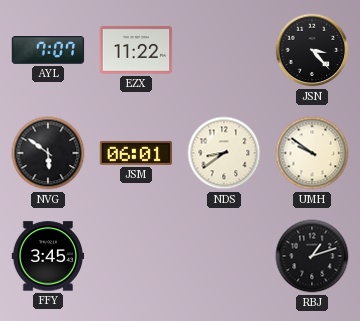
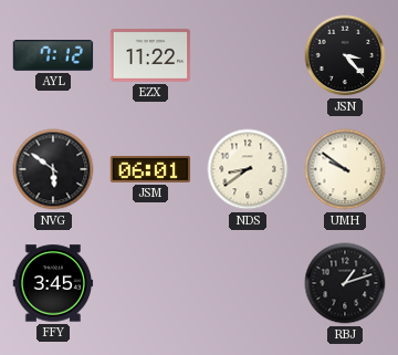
AYL: 7:07 -> 7:12 (53, 55)
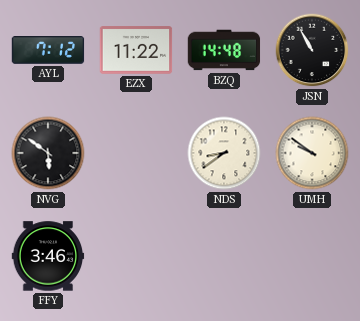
BZQ: none -> 14:48 (224, 50)
JSN: 3:23 -> 10:55 (312, 50)
JSM: 06:01 -> none (150, 169)
FFY: 3:45 -> 3:46 (48, 256)
RBJ: 1:12 -> none (345, 283)
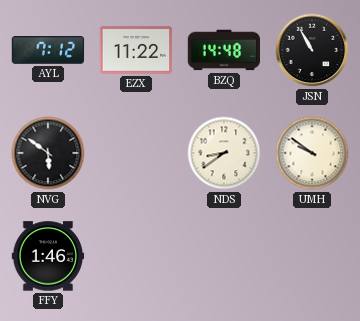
FFY: 3:46 -> 1:46 (48, 256)
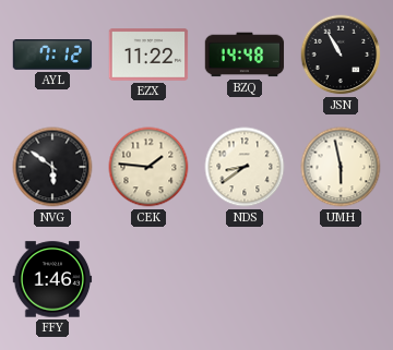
CEK: none -> 1:46 (148, 167)
UMH: 9:51 -> 5:58 (341, 167)
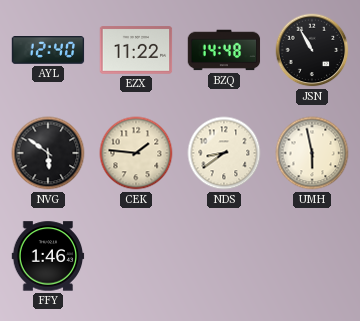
AYL: 7:12 -> 12:40 (48, 50)
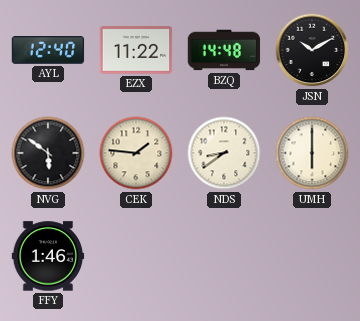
JSN: 10:55 -> 10:10 (312, 50)
UMH: 5:58 -> 6:00 (312, 153)
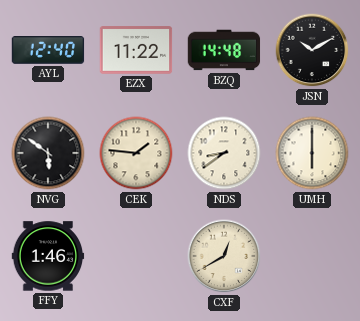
CXF: none -> 12:40 (224, 256)
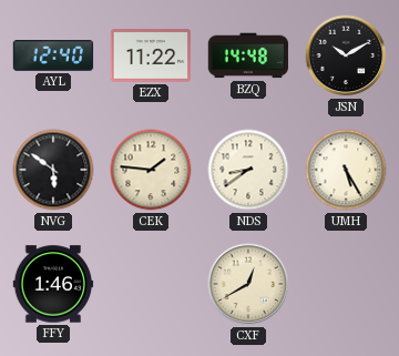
UMH: 6:00 -> 5:25 (346, 170)
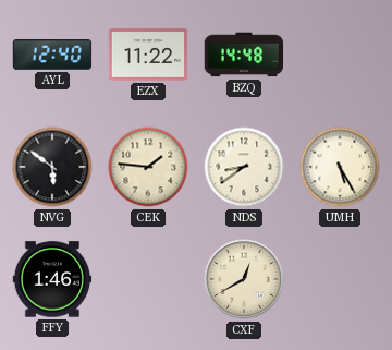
JSN: 10:10 -> none (346, 55)
